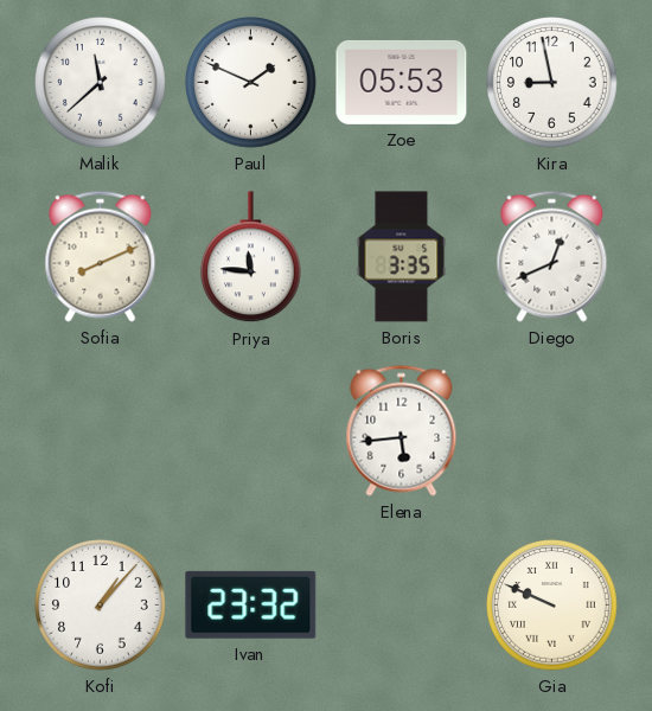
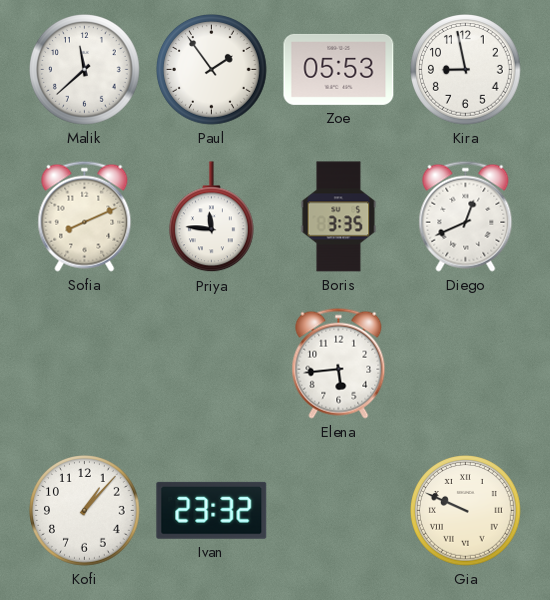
Paul: 1:49 -> 1:54 (212, 70)
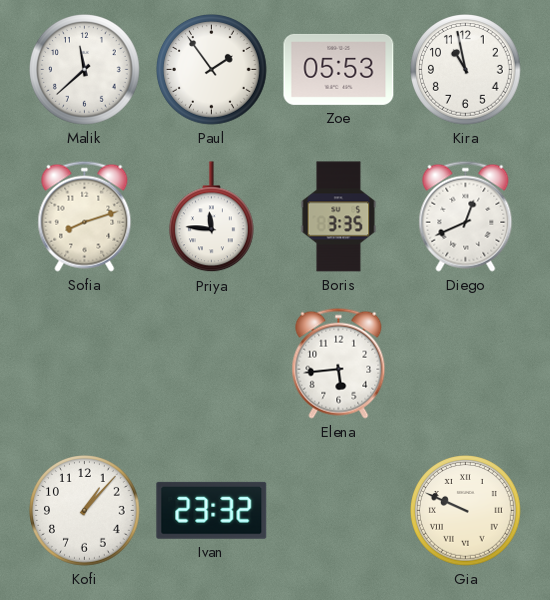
Kira: 8:58 -> 10:58 (466, 70)
Sofia: 8:11 -> 8:12 (85, 216)
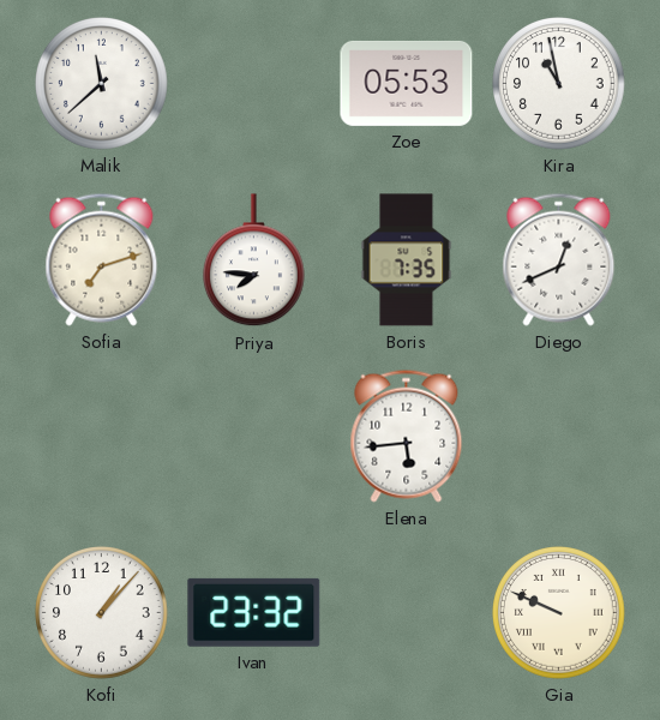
Paul: 1:54 -> none (212, 70)
Sofia: 8:12 -> 7:12 (102, 259)
Priya: 11:46 -> 7:46 (253, 260)
Boris: 3:35 -> 7:35 (407, 260)
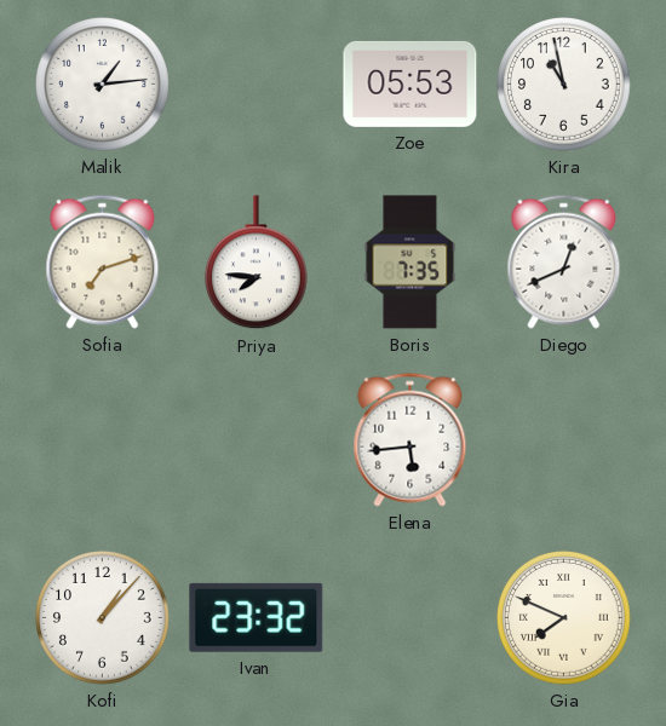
Malik: 11:38 -> 1:14 (103, 85)
Gia: 9:49 -> 7:49 (564, 618)
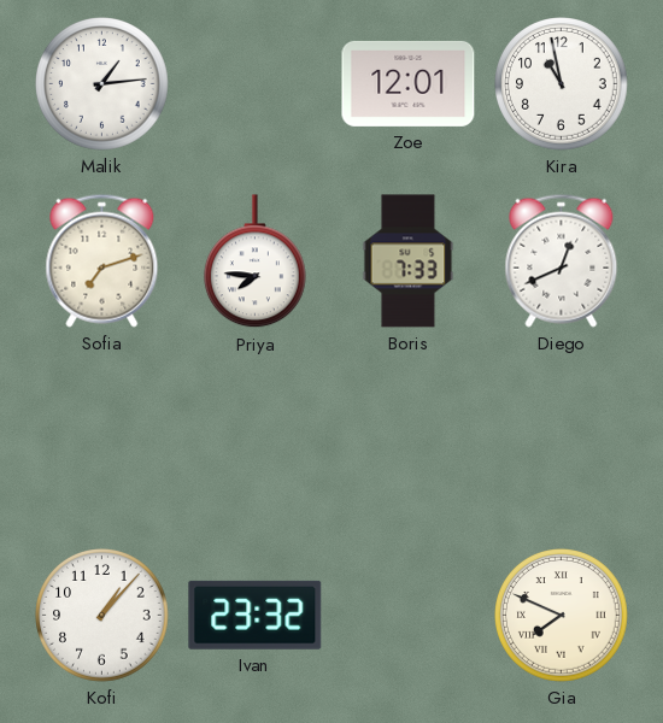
Zoe: 05:53 -> 12:01 (409, 83)
Boris: 7:35 -> 7:33 (409, 261)
Elena: 5:44 -> none (410, 439)
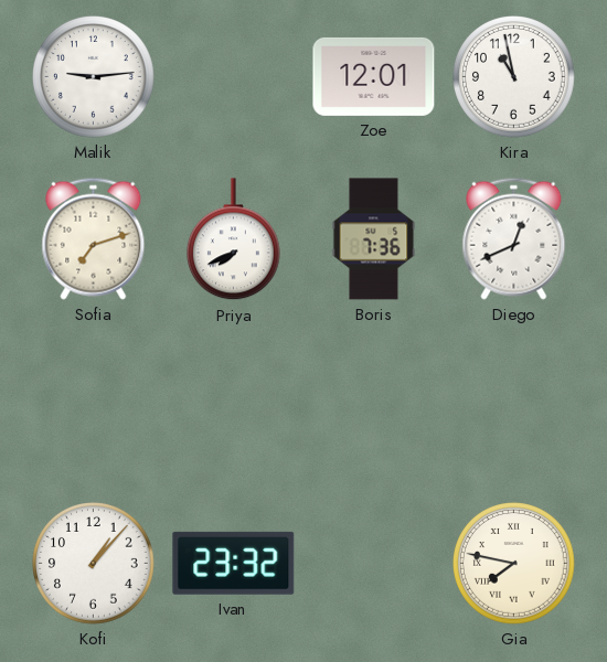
Malik: 1:14 -> 9:14 (94, 77)
Priya: 7:46 -> 7:41 (233, 239)
Boris: 7:33 -> 7:36 (374, 239)
Gia: 7:49 -> 7:47 (514, 564)
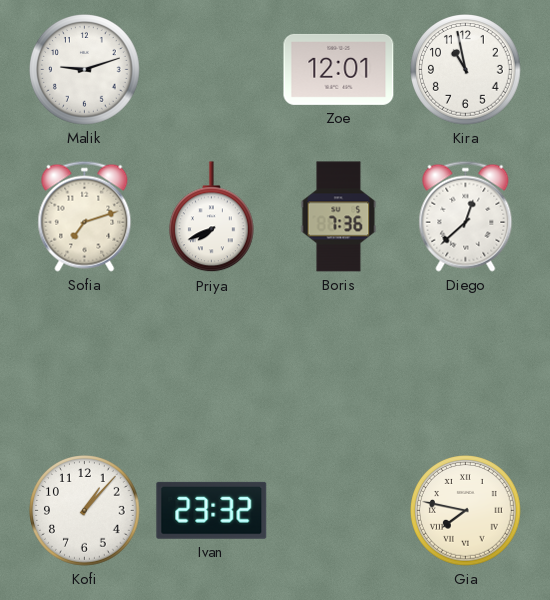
Malik: 9:14 -> 9:12 (85, 70)
Diego: 12:41 -> 12:38 (466, 216)
